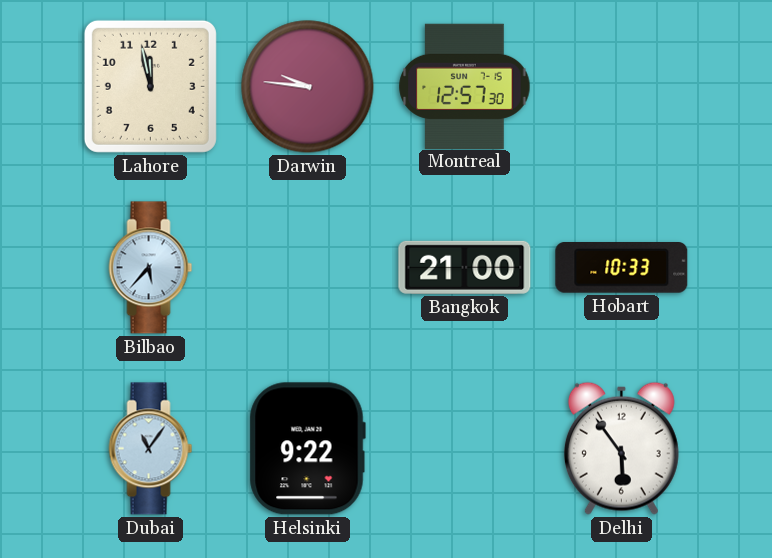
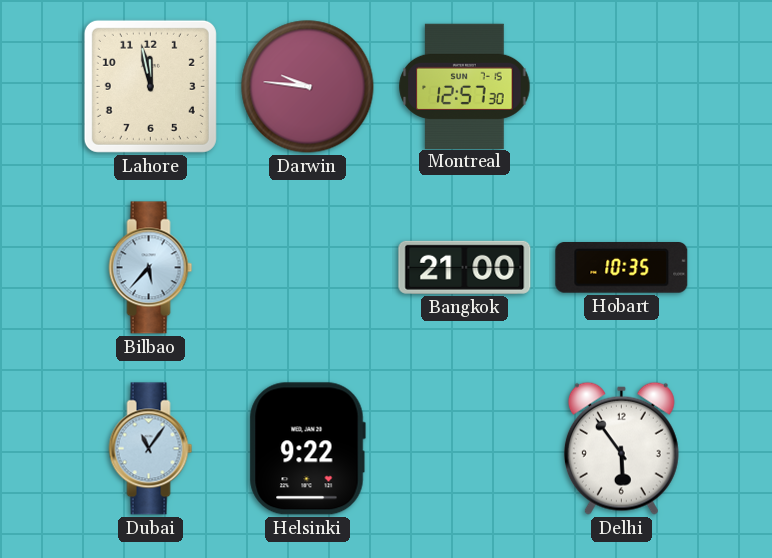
Hobart: 10:33 -> 10:35 (622, 268)
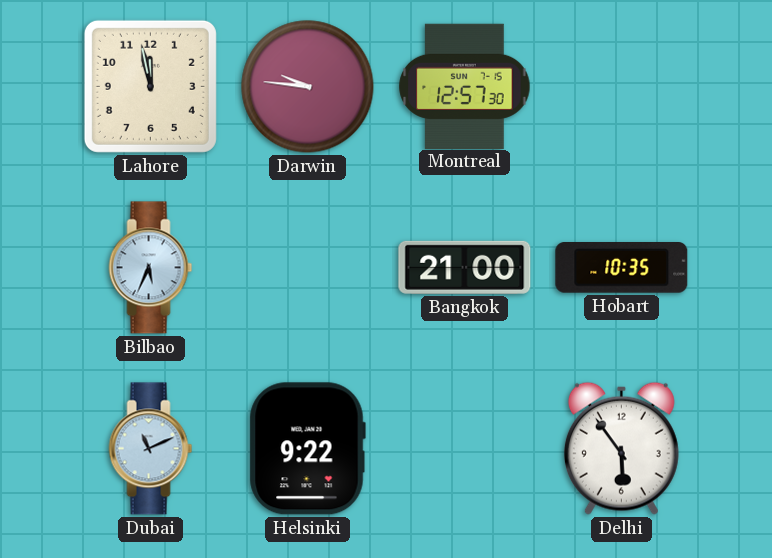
Bilbao: 5:37 -> 5:34 (151, 268)
Dubai: 11:06 -> 11:11 (151, 449)
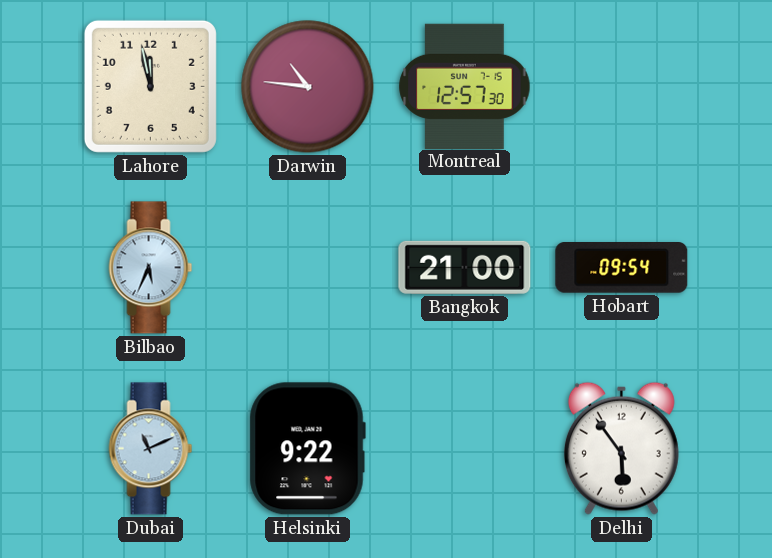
Darwin: 9:46 -> 10:46 (308, 87)
Hobart: 10:35 -> 09:54 (622, 268)
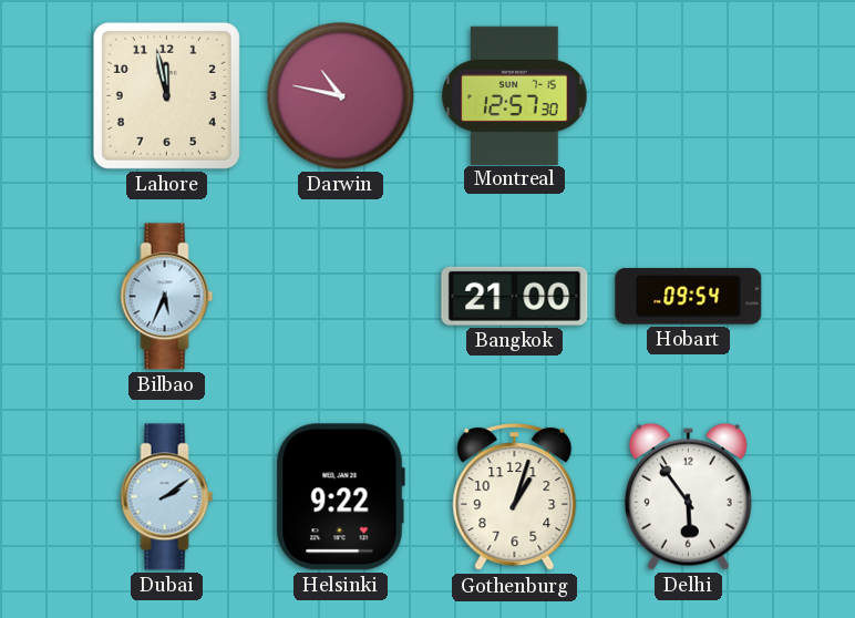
Darwin: 10:46 -> 10:47 (341, 96)
Dubai: 11:11 -> 2:09 (167, 497)
Gothenburg: none -> 1:03 (515, 497)
